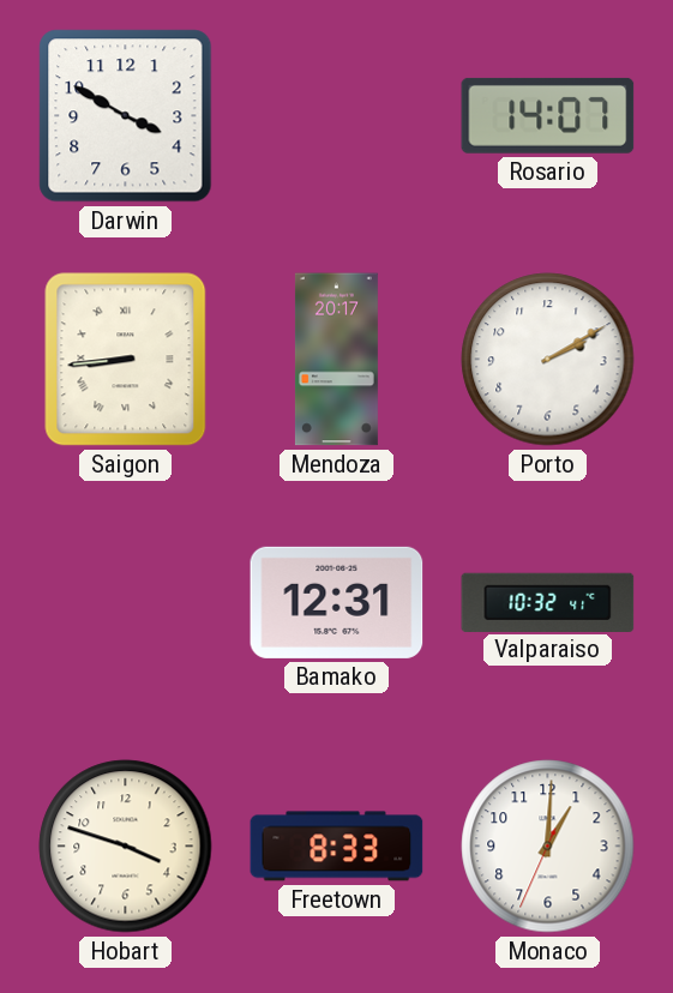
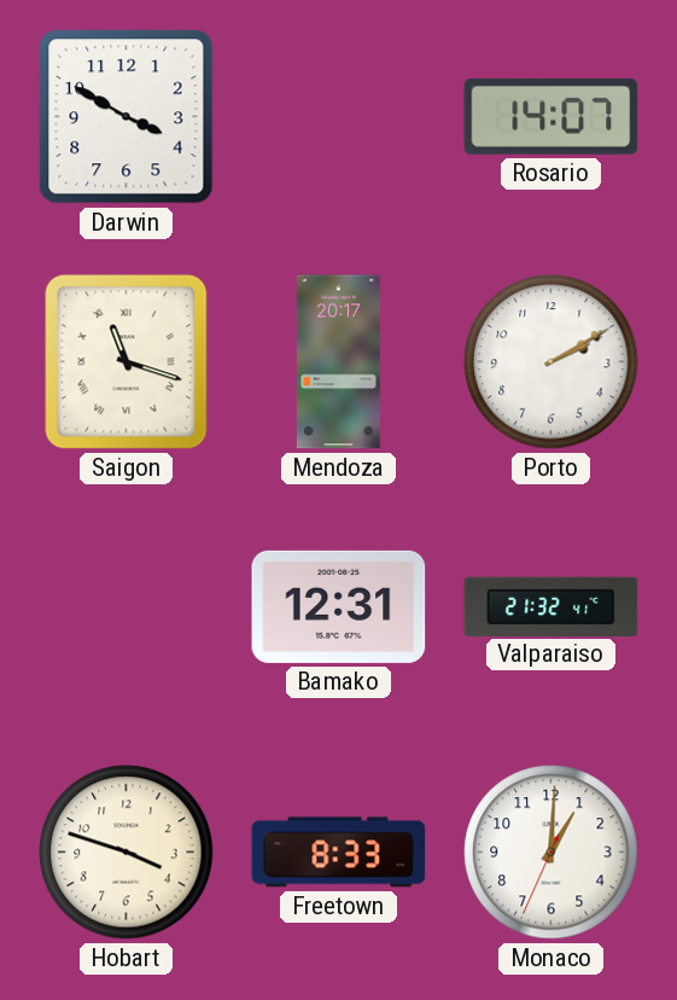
Saigon: 8:44 -> 11:18 (127, 362)
Valparaiso: 10:32 -> 21:32 (551, 606)
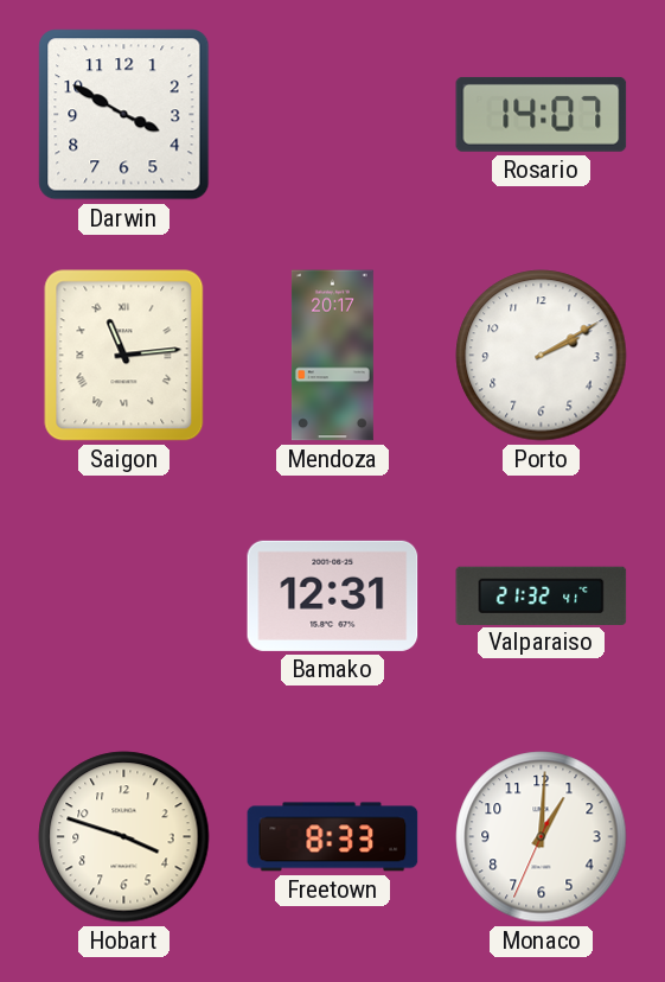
Saigon: 11:18 -> 11:14 (124, 356)
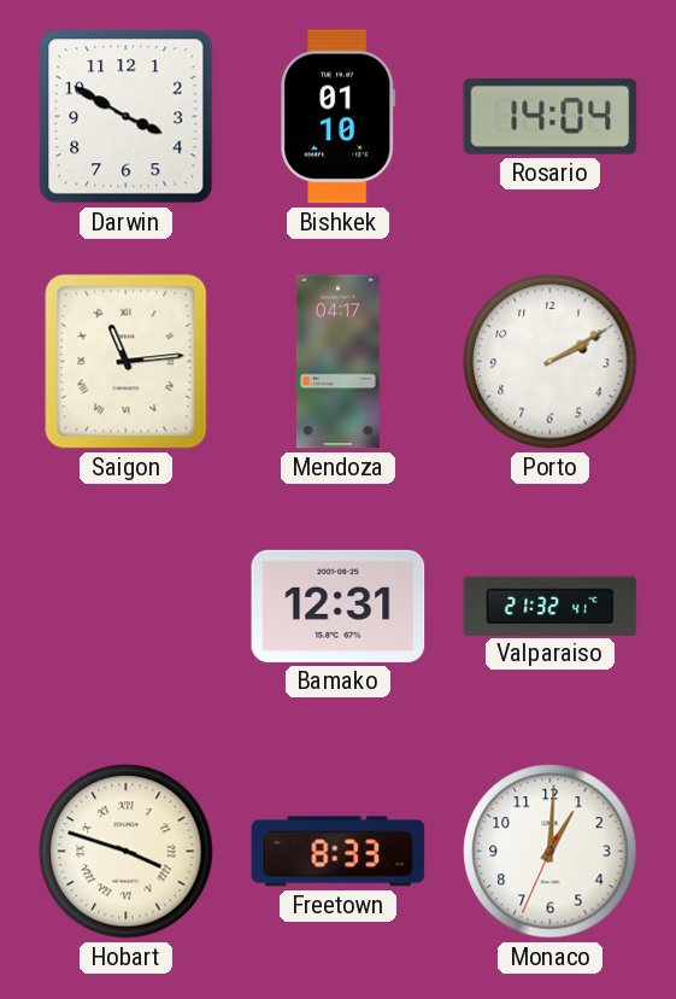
Bishkek: none -> 01:10 (339, 117)
Rosario: 14:07 -> 14:04 (551, 116)
Mendoza: 20:17 -> 04:17 (337, 362)
Hobart numerals: Arabic -> Roman (127, 852)
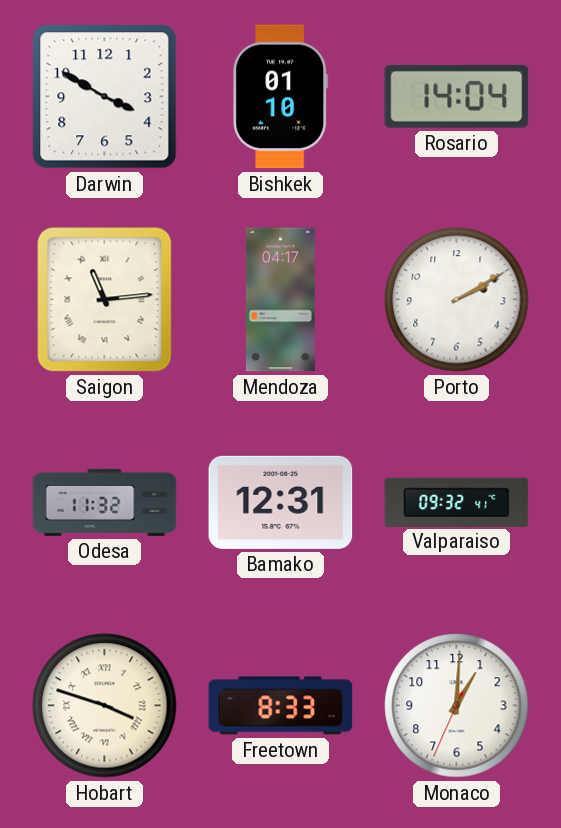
Odesa: none -> 11:32 (105, 502)
Valparaiso: 21:32 -> 09:32 (457, 502)
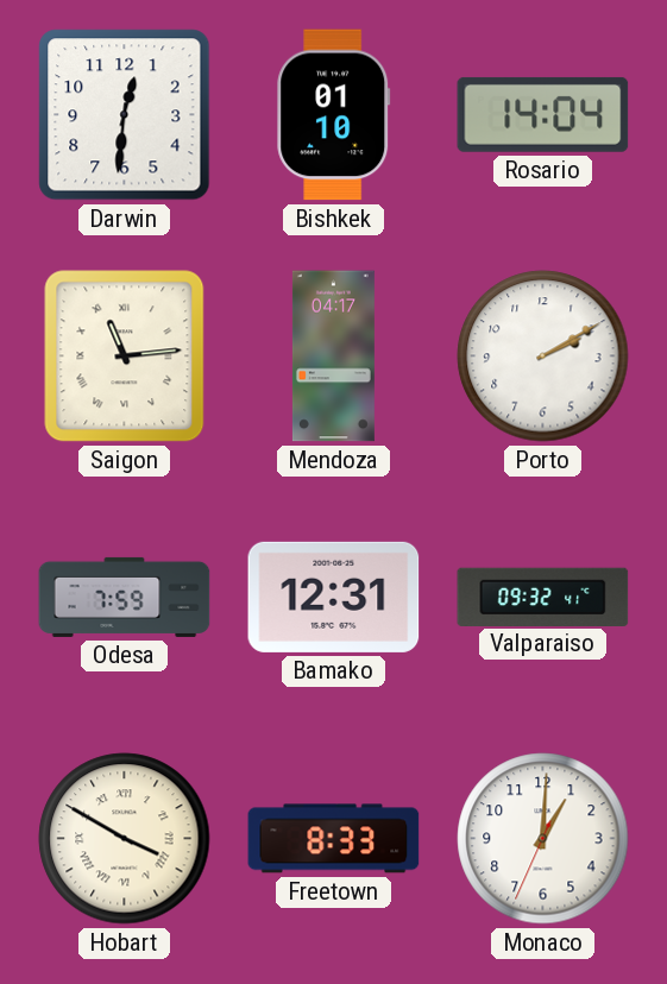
Darwin: 3:50 -> 12:31 (125, 115)
Odesa: 11:32 -> 7:59 (125, 597)
Hobart: 3:48 -> 3:50 (125, 839)
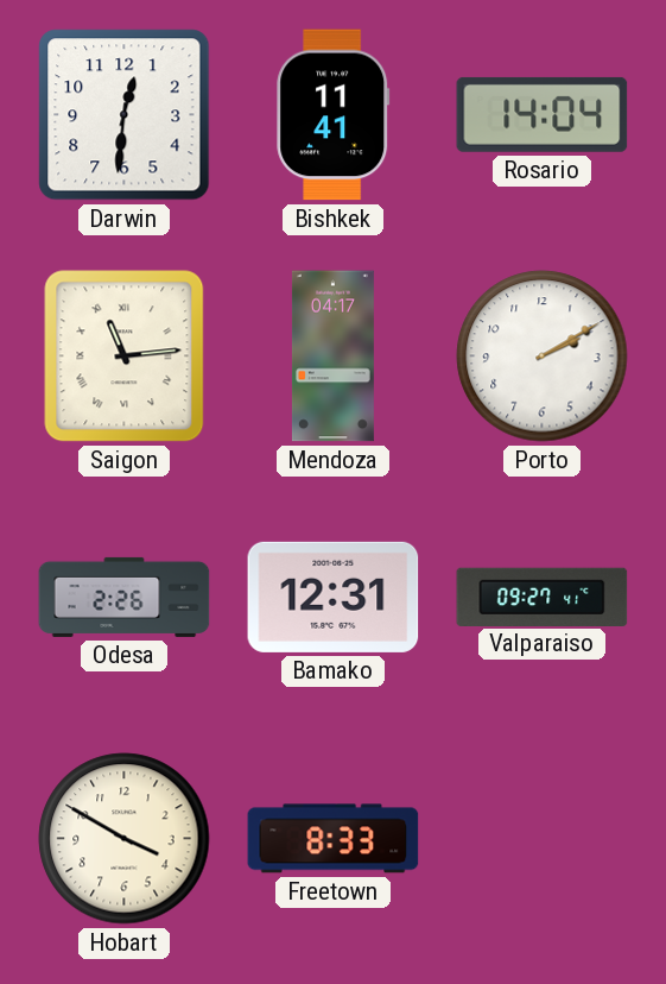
Bishkek: 01:10 -> 11:41 (334, 115)
Odesa: 7:59 -> 2:26 (125, 597)
Valparaiso: 09:32 -> 09:27 (543, 597)
Hobart numerals: Roman -> Arabic (125, 839)
Monaco: 1:00 -> none (543, 839)
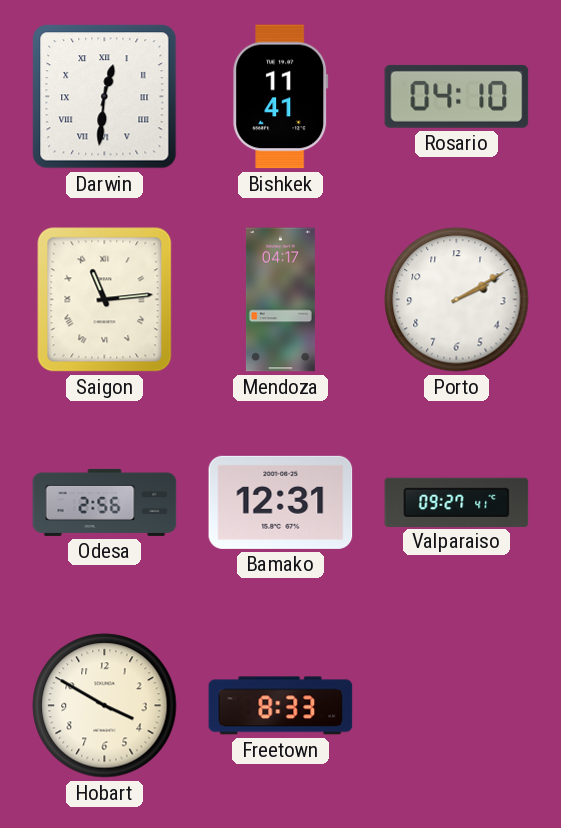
Darwin numerals: Arabic -> Roman (105, 97)
Rosario: 14:04 -> 04:10 (457, 96)
Odesa: 2:26 -> 2:56 (105, 502)
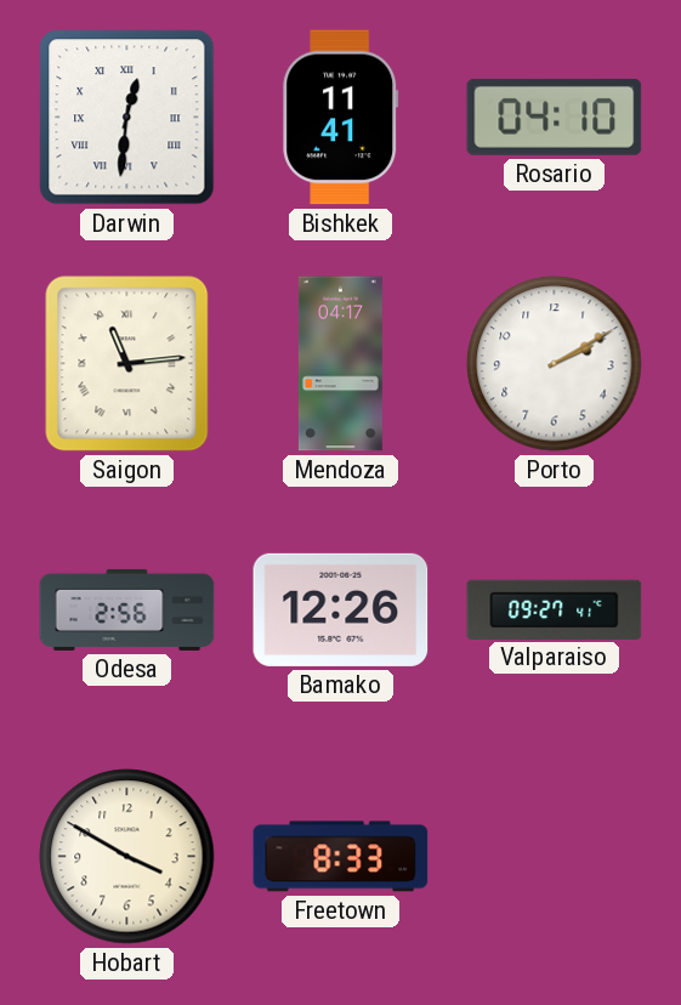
Bamako: 12:31 -> 12:26 (341, 609)
